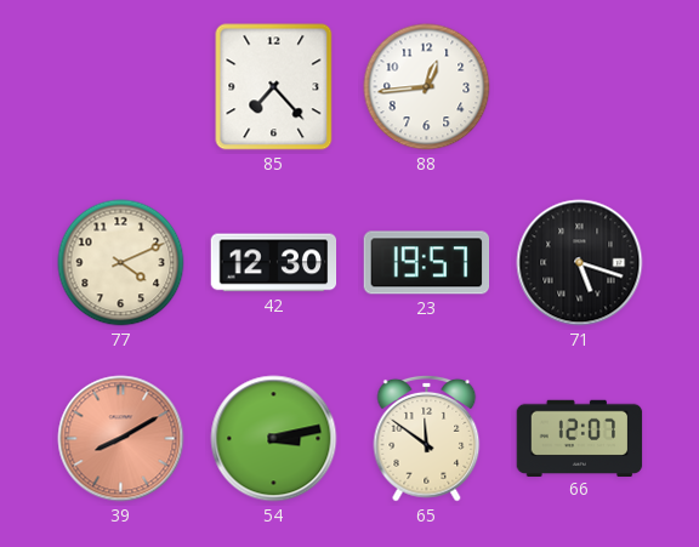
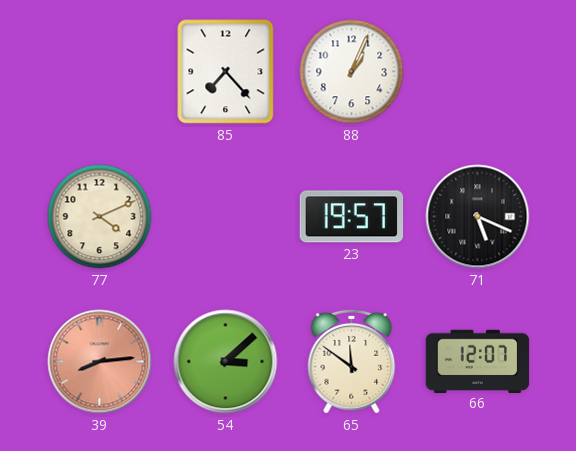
88: 12:44 -> 1:04 (352, 72)
42: 12:30 -> none (274, 263)
71: 5:18 -> 5:19 (478, 217)
39: 8:10 -> 8:14 (100, 362)
54: 3:13 -> 3:08 (226, 362)
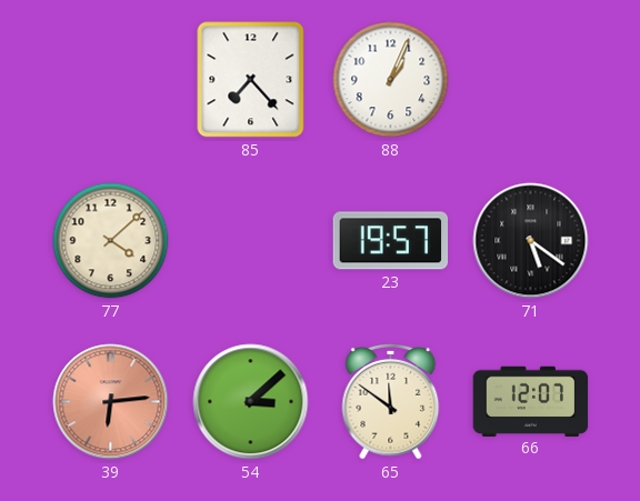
77: 4:11 -> 4:08 (111, 241)
71: 5:19 -> 5:21 (531, 241)
39: 8:14 -> 6:14 (111, 402)
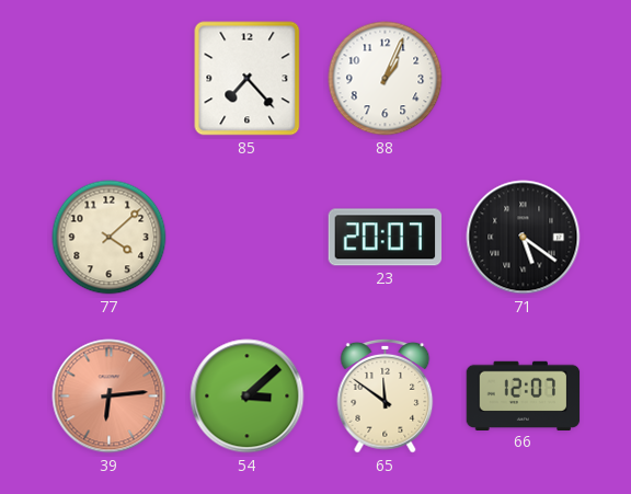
23: 19:57 -> 20:07 (386, 238)
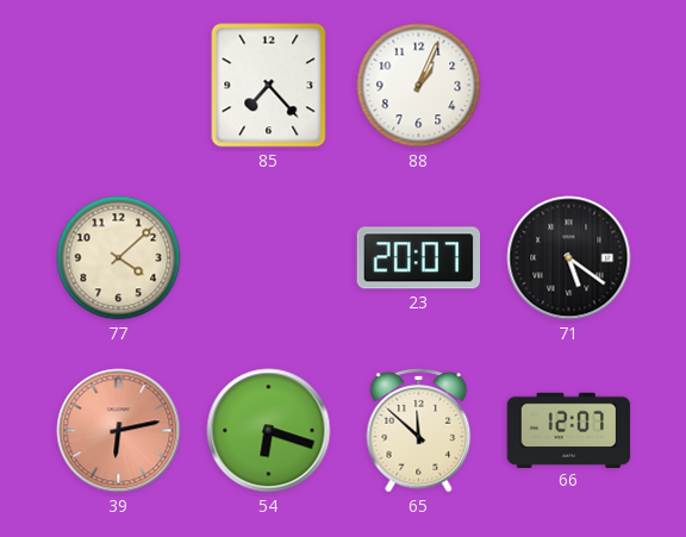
39: 6:14 -> 6:13 (119, 431)
54: 3:08 -> 6:18 (269, 431)
65: 11:51 -> 11:52 (419, 430)
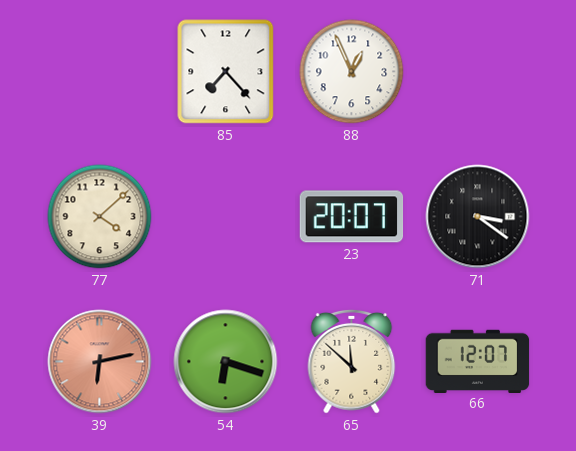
88: 1:04 -> 12:56 (352, 72)
71: 5:21 -> 3:21 (478, 217)
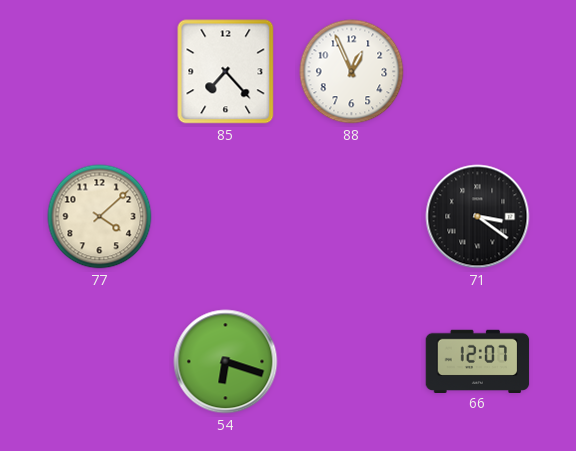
23: 20:07 -> none (352, 217)
39: 6:13 -> none (100, 362)
65: 11:52 -> none (352, 361)
